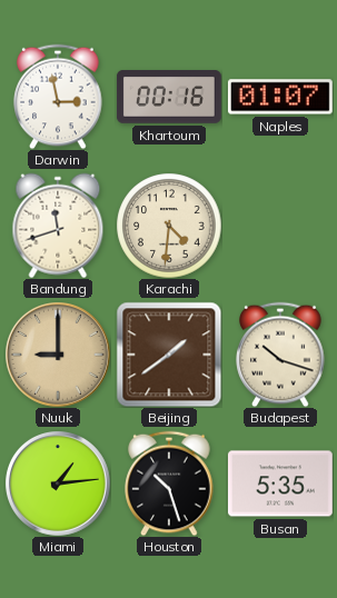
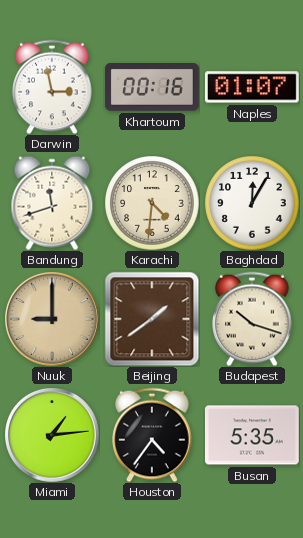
Baghdad: none -> 12:05 (252, 203)
Houston: 10:27 -> 4:36 (152, 435)
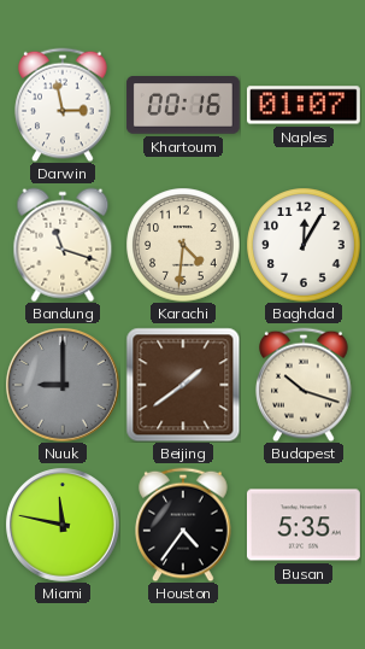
Bandung: 11:42 -> 11:18 (63, 245)
Nuuk dial: champagne -> grey (63, 385)
Miami: 1:14 -> 11:47 (63, 525)
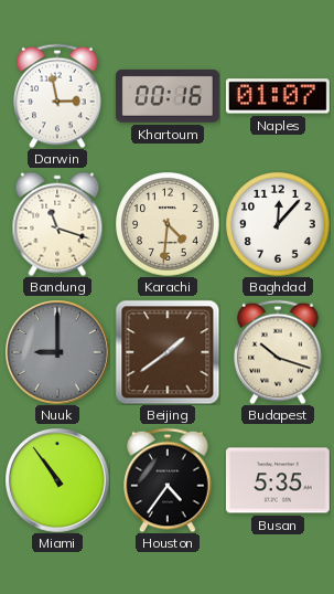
Baghdad: 12:05 -> 12:07 (278, 224)
Miami: 11:47 -> 10:54 (57, 480)
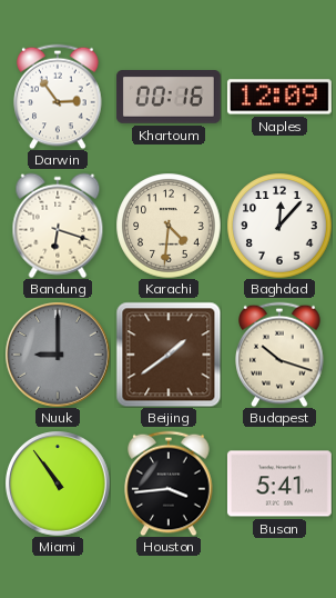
Darwin: 2:58 -> 2:54 (58, 97)
Naples: 01:07 -> 12:09 (279, 97)
Bandung: 11:18 -> 6:18 (58, 226)
Houston: 4:36 -> 3:44 (169, 484)
Busan: 5:35 -> 5:41 (279, 484)
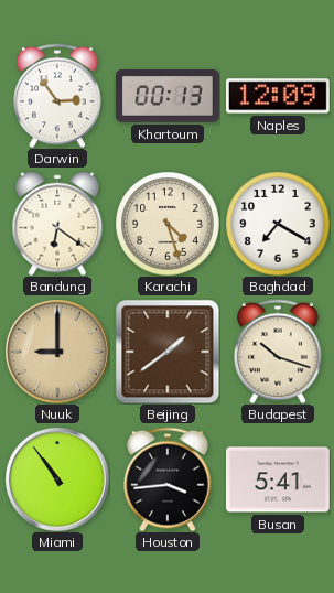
Khartoum: 00:16 -> 00:13 (168, 97)
Bandung: 6:18 -> 6:21 (57, 224)
Karachi: 4:31 -> 4:27 (168, 224)
Baghdad: 12:07 -> 7:20 (278, 224)
Nuuk dial: grey -> champagne (57, 352)
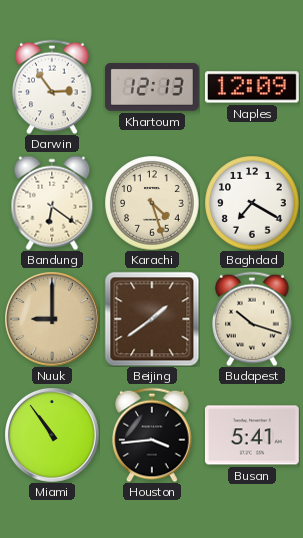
Khartoum: 00:13 -> 12:13 (152, 88)
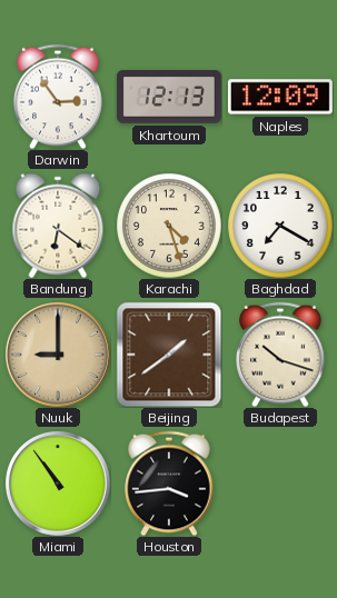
Busan: 5:41 -> none (252, 435)
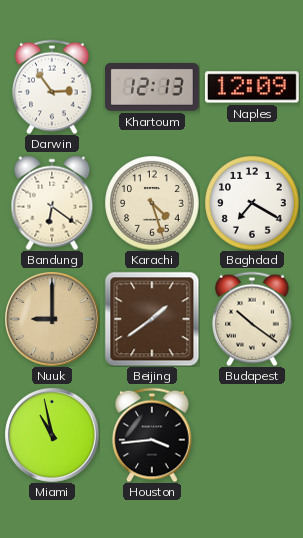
Budapest: 10:18 -> 10:21 (252, 319)
Miami: 10:54 -> 10:58 (52, 435)
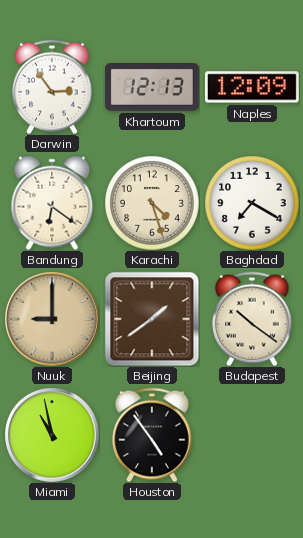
Houston: 3:44 -> 4:54 (152, 435)
